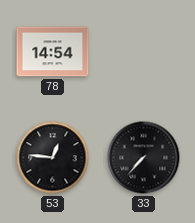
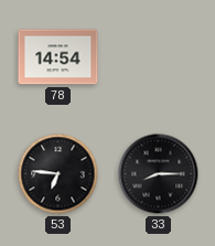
53: 12:46 -> 6:46 (58, 174)
33: 7:37 -> 8:15 (159, 174)
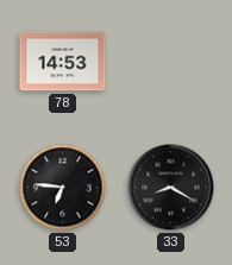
78: 14:54 -> 14:53 (63, 62)
33: 8:15 -> 8:20 (171, 188)
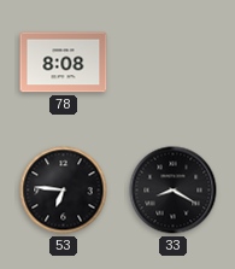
78: 14:53 -> 8:08 (64, 63)
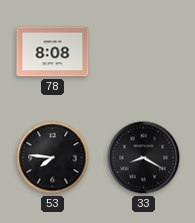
53: 6:46 -> 7:46 (53, 158)
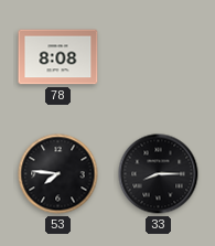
33: 8:20 -> 8:15 (159, 174)
